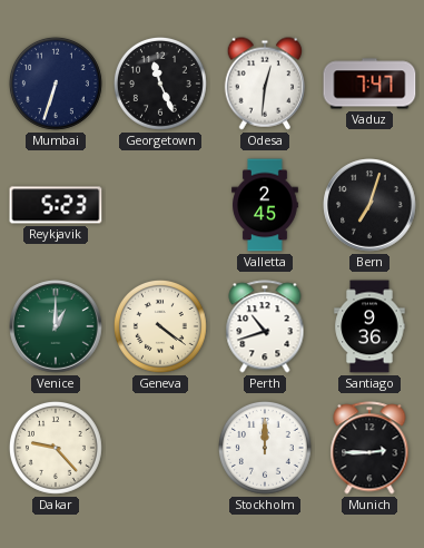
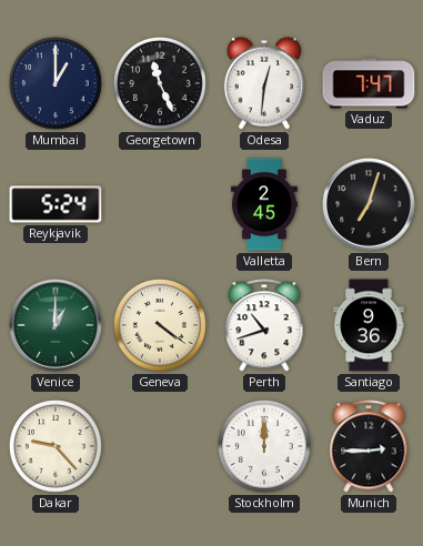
Mumbai: 6:33 -> 1:00 (56, 83)
Reykjavik: 5:23 -> 5:24 (56, 204)
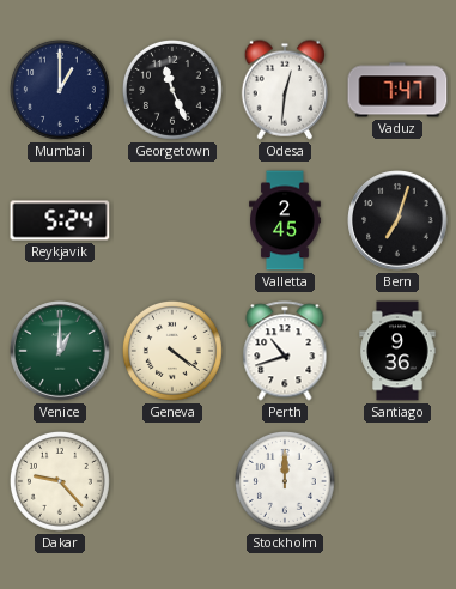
Munich: 2:45 -> none (369, 446)
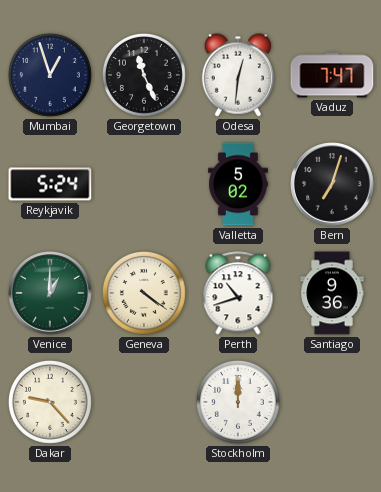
Mumbai: 1:00 -> 12:57 (50, 75)
Valletta: 2:45 -> 5:02 (238, 184)
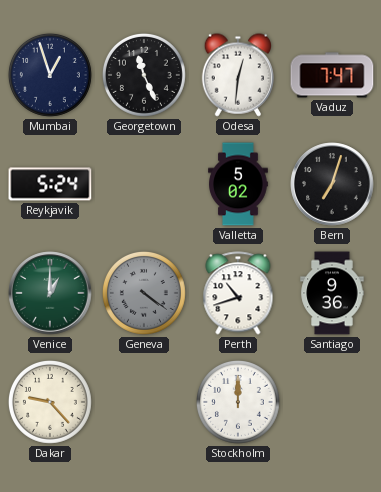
Geneva dial: cream -> grey (144, 293)
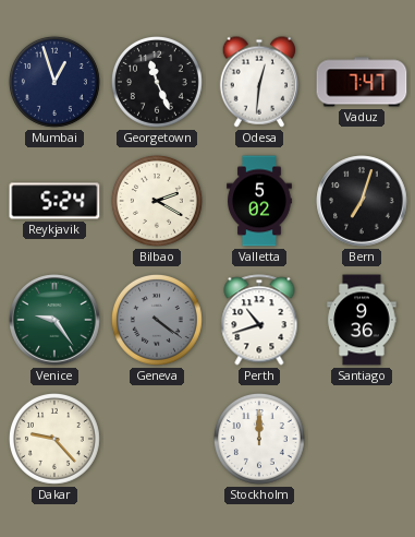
Bilbao: none -> 2:20 (157, 201)
Venice: 1:00 -> 9:24 (54, 320)
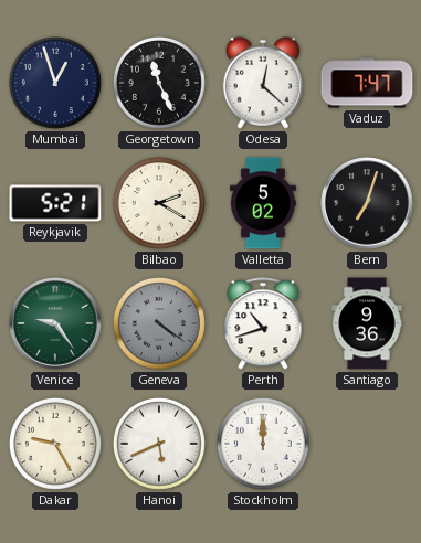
Odesa: 12:31 -> 12:22 (262, 83)
Reykjavik: 5:24 -> 5:21 (55, 203)
Dakar: 9:23 -> 9:25 (55, 444)
Hanoi: none -> 5:41 (159, 444)
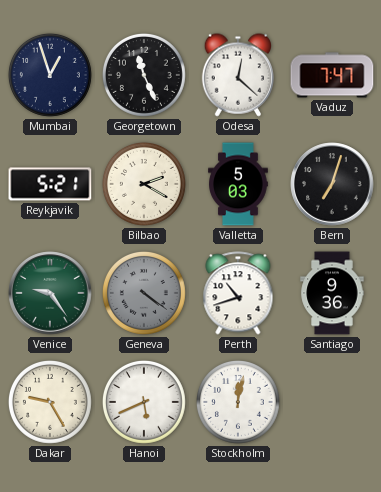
Valletta: 5:02 -> 5:03 (238, 184)
Stockholm: 12:00 -> 12:02 (238, 402)
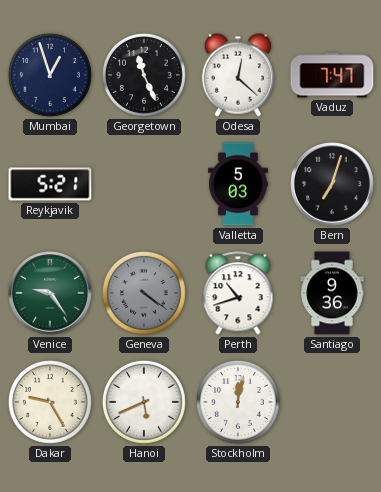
Bilbao: 2:20 -> none (144, 184)
